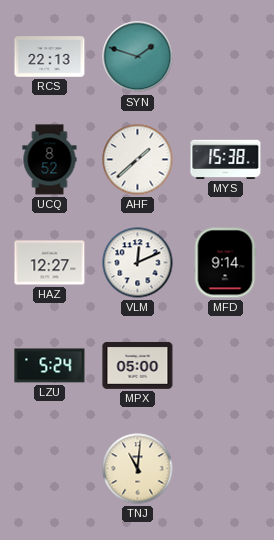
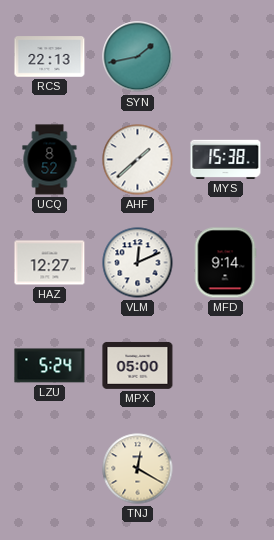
SYN: 1:48 -> 1:43 (138, 57)
TNJ: 11:01 -> 12:20 (138, 469)
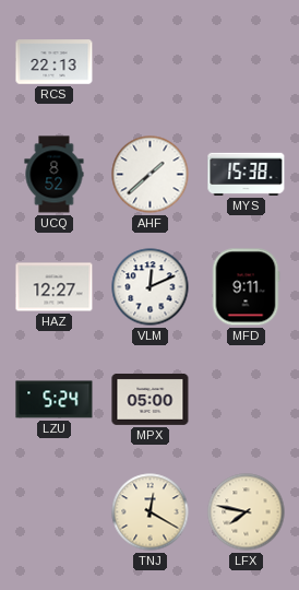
SYN: 1:43 -> none (138, 57)
MFD: 9:14 -> 9:11 (246, 287)
LFX: none -> 7:47 (247, 512)
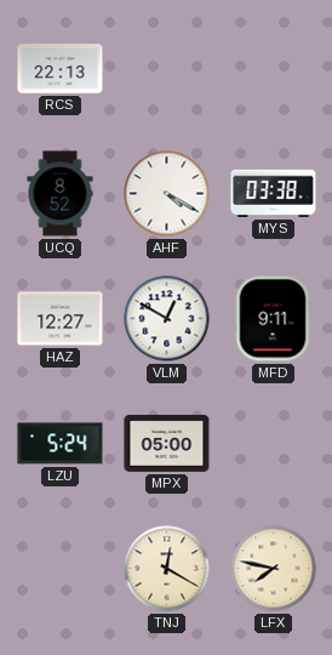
AHF: 1:38 -> 4:20 (167, 194)
MYS: 15:38 -> 03:38 (274, 193)
VLM: 12:11 -> 12:50 (167, 319)
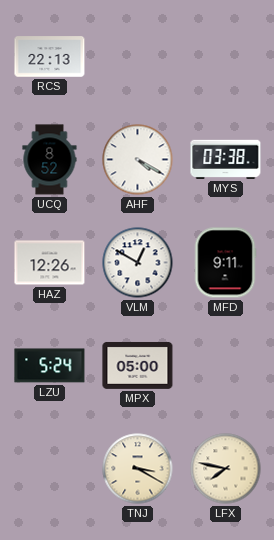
HAZ: 12:27 -> 12:26 (50, 263)
TNJ: 12:20 -> 3:20 (138, 469)
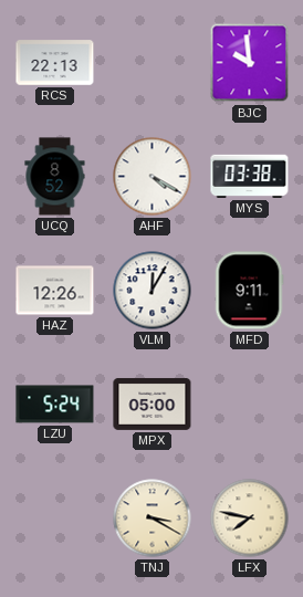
BJC: none -> 9:59 (250, 63)
VLM: 12:50 -> 12:05 (153, 291)
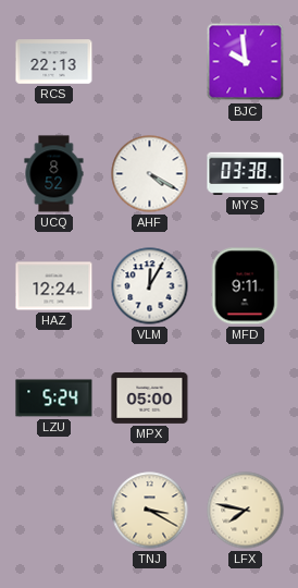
HAZ: 12:26 -> 12:24 (54, 286)
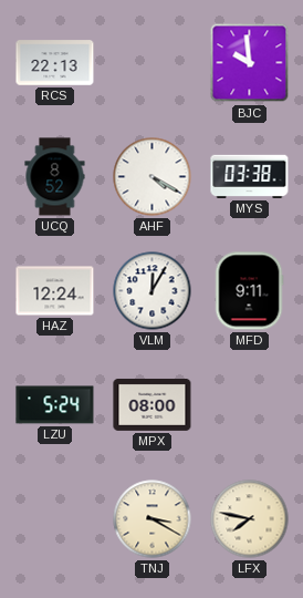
MPX: 05:00 -> 08:00 (153, 404)
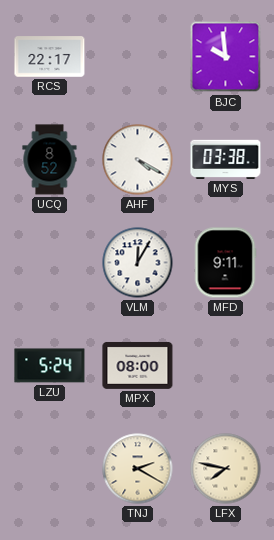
RCS: 22:13 -> 22:17 (50, 57)
HAZ: 12:24 -> none (55, 291)
TNJ: 3:20 -> 2:20 (138, 469)
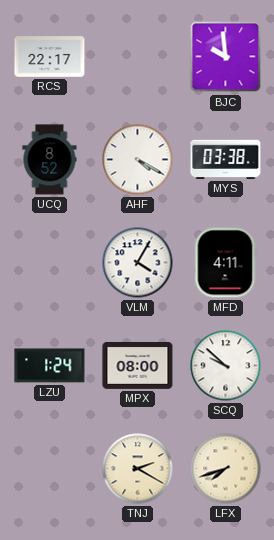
VLM: 12:05 -> 4:05 (138, 263)
MFD: 9:11 -> 4:11 (225, 263)
LZU: 5:24 -> 1:24 (50, 366)
SCQ: none -> 9:52 (226, 366)
LFX: 7:47 -> 7:42 (226, 469)
